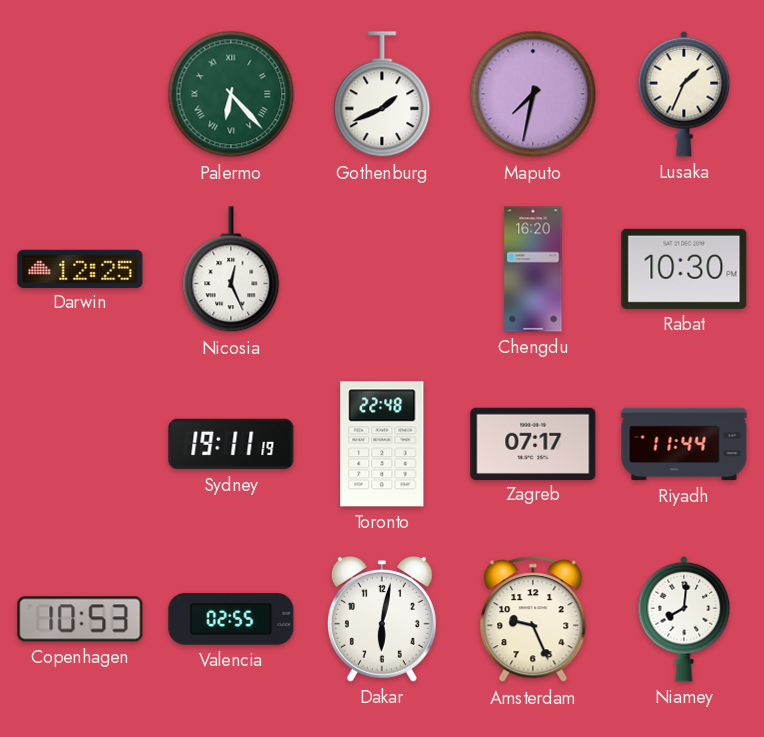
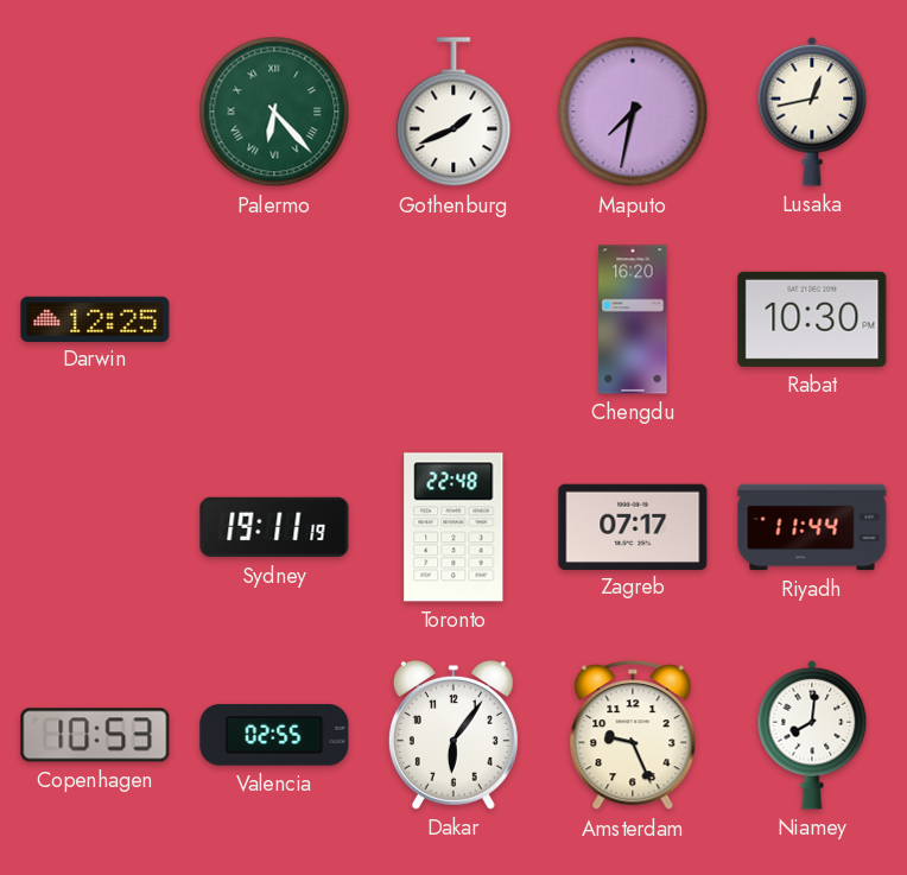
Lusaka: 1:34 -> 12:43 (812, 112)
Nicosia: 12:26 -> none (231, 270)
Dakar: 6:02 -> 6:06 (453, 735)
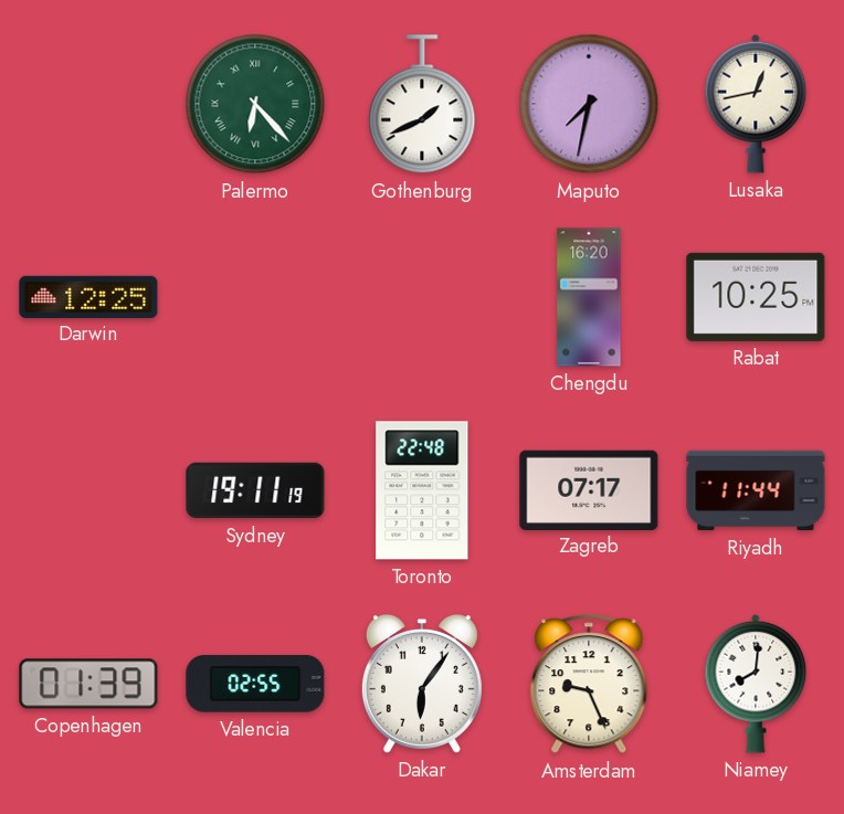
Rabat: 10:30 -> 10:25 (756, 297)
Copenhagen: 10:53 -> 01:39 (88, 684)
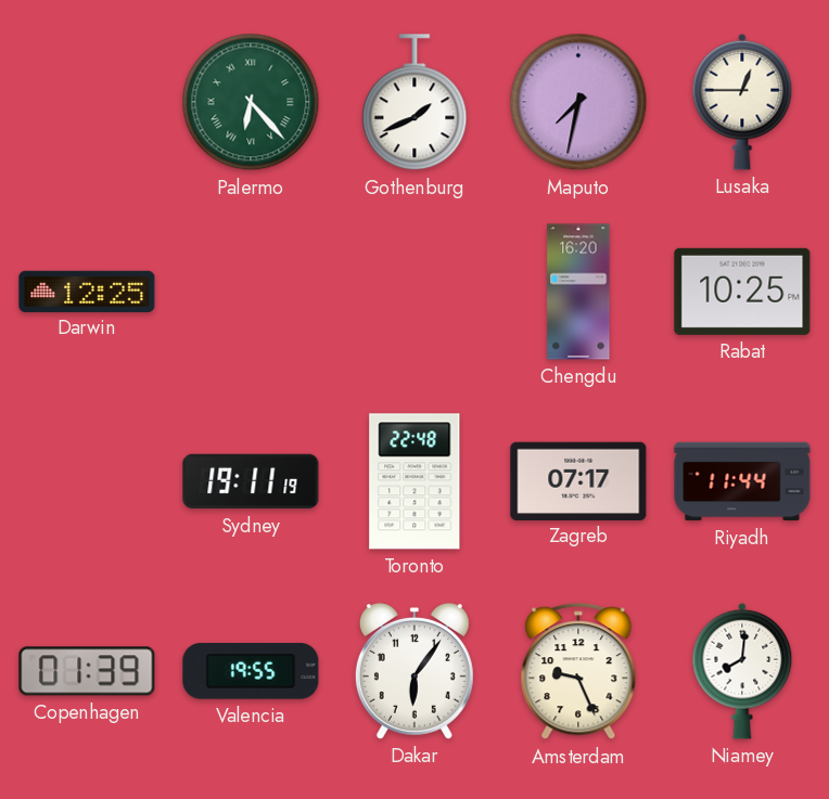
Lusaka: 12:43 -> 12:45 (742, 102)
Valencia: 02:55 -> 19:55 (251, 671)
